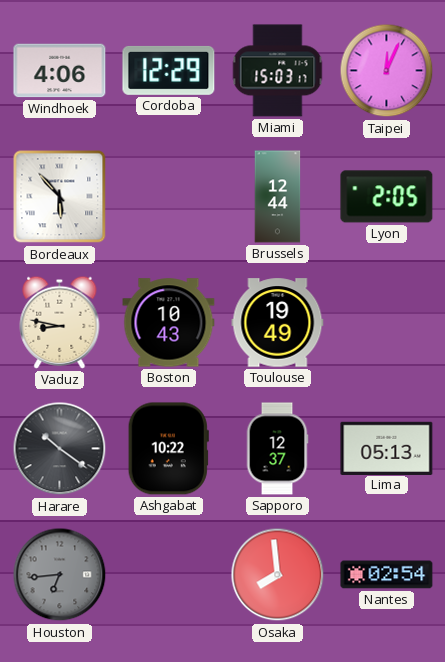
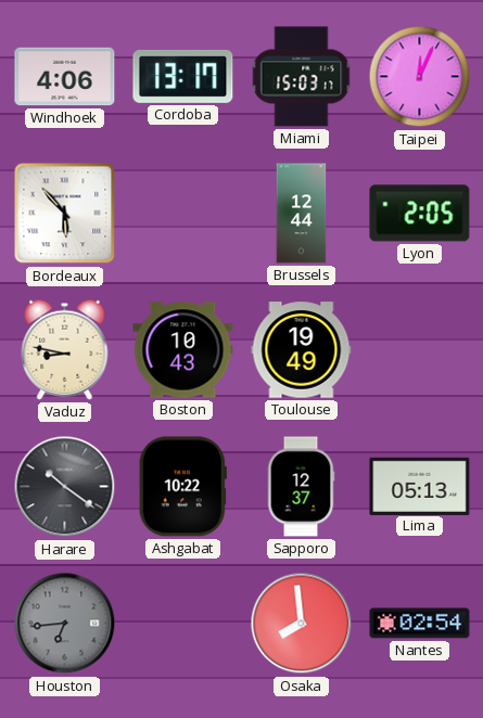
Cordoba: 12:29 -> 13:17 (183, 76)
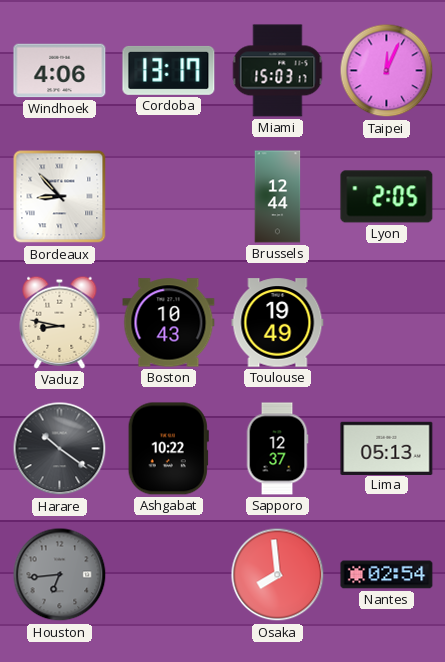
Bordeaux: 5:53 -> 8:53 (60, 197)
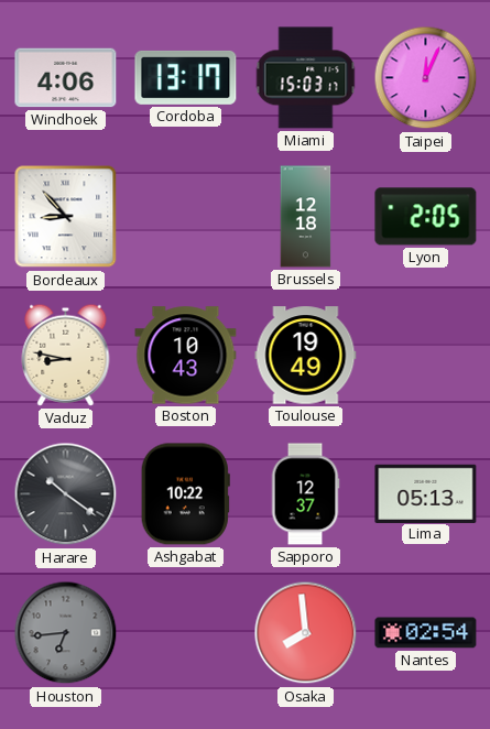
Brussels: 12:44 -> 12:18 (306, 217)
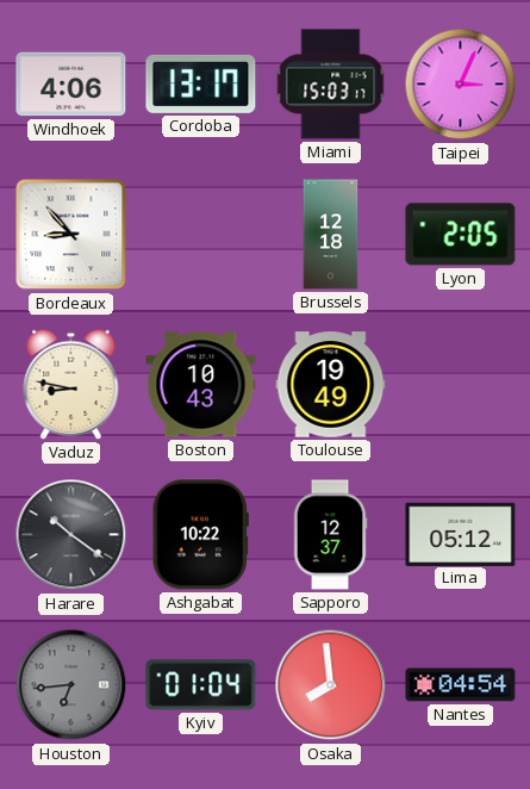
Taipei: 12:04 -> 3:04 (461, 85)
Lima: 05:13 -> 05:12 (461, 534)
Kyiv: none -> 01:04 (201, 685)
Nantes: 02:54 -> 04:54 (461, 685)
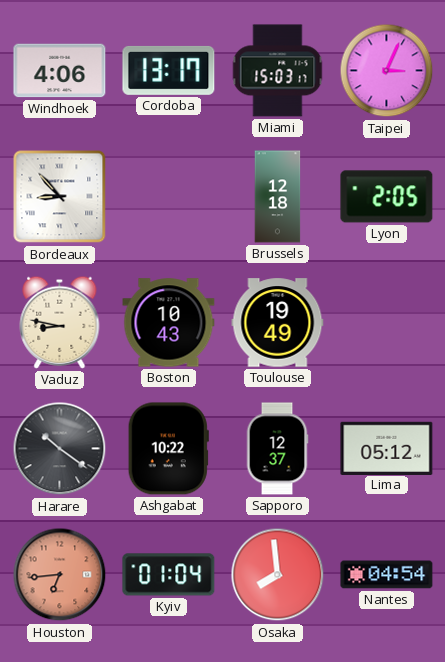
Houston dial: grey -> salmon (60, 575)
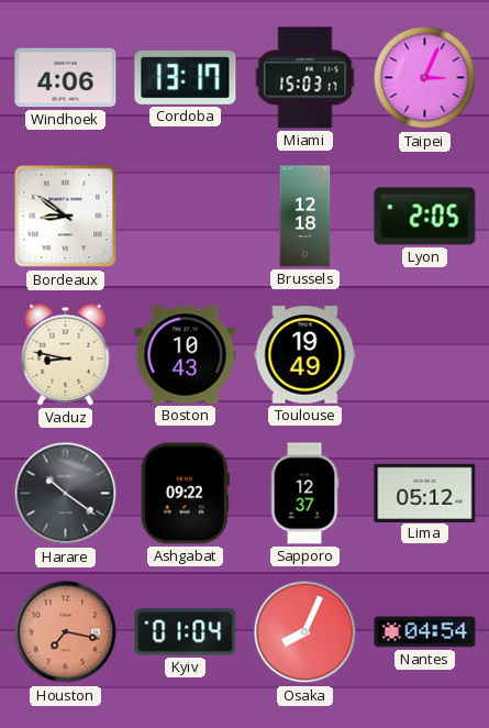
Bordeaux: 8:53 -> 8:51 (66, 217)
Ashgabat: 10:22 -> 09:22 (185, 494)
Houston: 6:44 -> 7:17 (66, 632)
Osaka: 7:59 -> 8:04 (305, 632)
